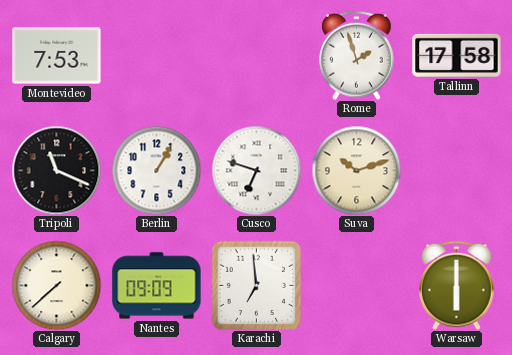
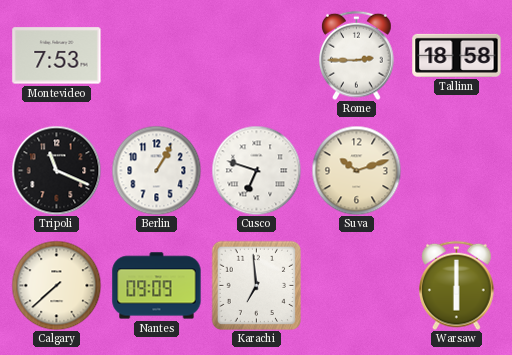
Rome: 1:57 -> 2:45 (357, 55)
Tallinn: 17:58 -> 18:58 (457, 55)
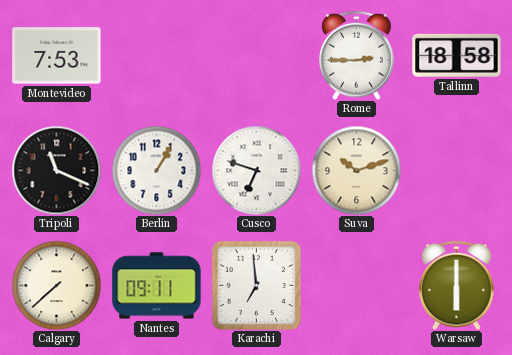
Nantes: 09:09 -> 09:11 (157, 286)
